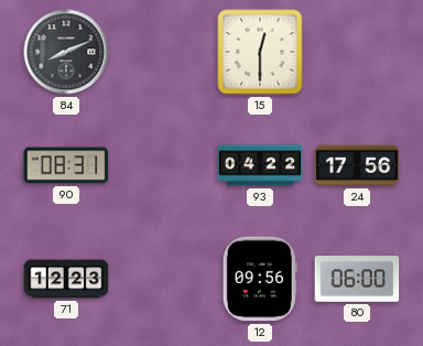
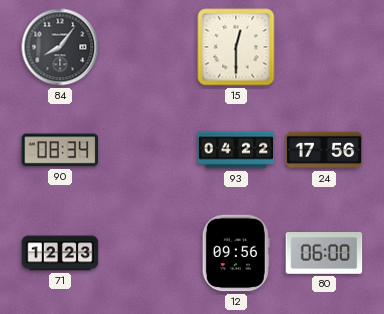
84: 8:11 -> 8:06 (60, 47)
90: 08:31 -> 08:34 (60, 150)
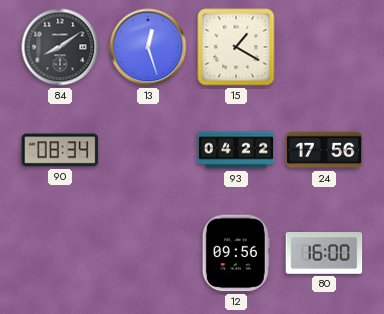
84: 8:06 -> 8:09 (60, 47)
13: none -> 12:27 (148, 47)
15: 12:30 -> 1:20 (236, 47)
71: 12:23 -> none (60, 253)
80: 06:00 -> 16:00 (324, 254)
